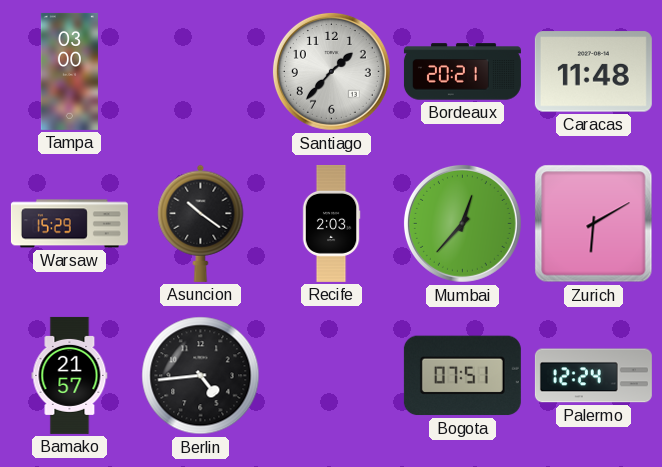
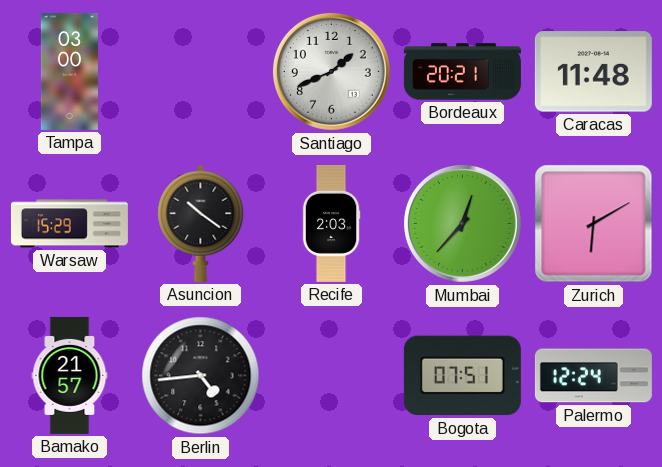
Santiago: 1:37 -> 1:41 (331, 71)
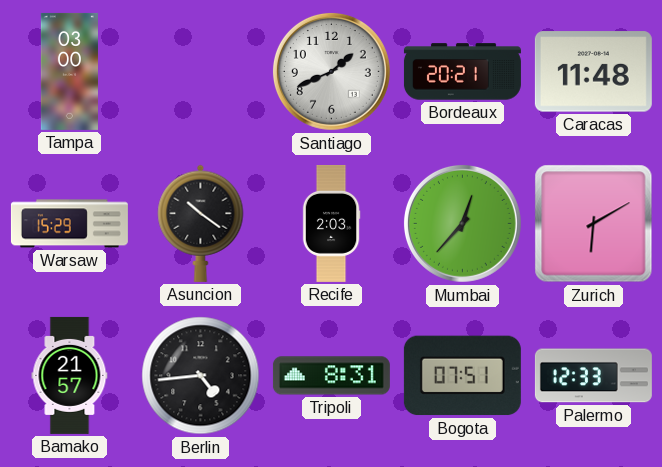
Tripoli: none -> 8:31 (331, 376)
Palermo: 12:24 -> 12:33 (593, 376)
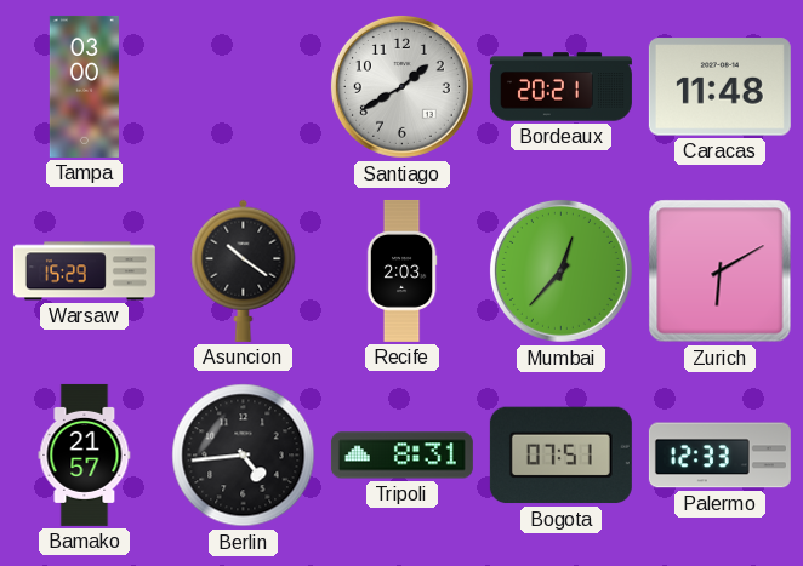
Santiago: 1:41 -> 1:40 (401, 86)
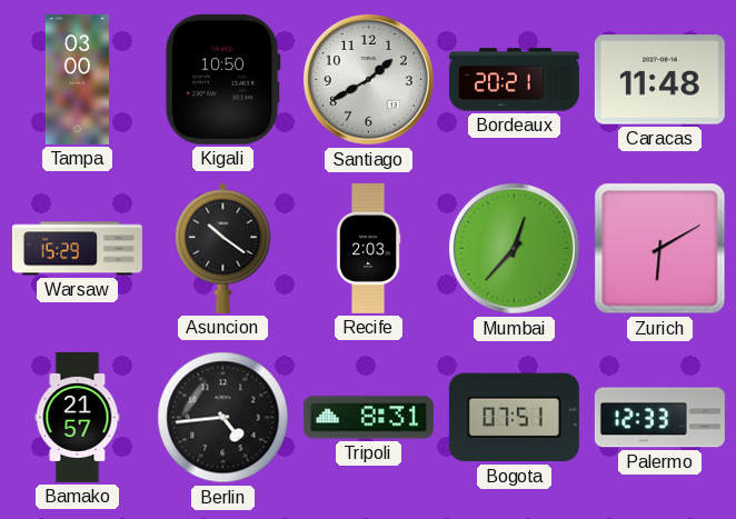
Kigali: none -> 10:50 (222, 79)
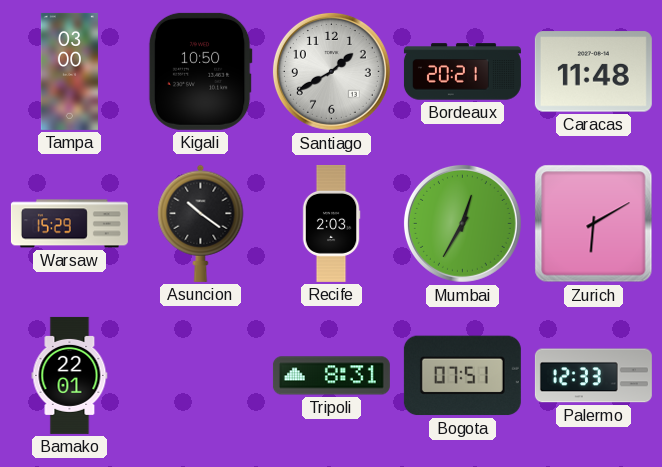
Mumbai: 12:37 -> 12:35 (462, 223)
Bamako: 21:57 -> 22:01 (70, 375)
Berlin: 4:44 -> none (223, 418)
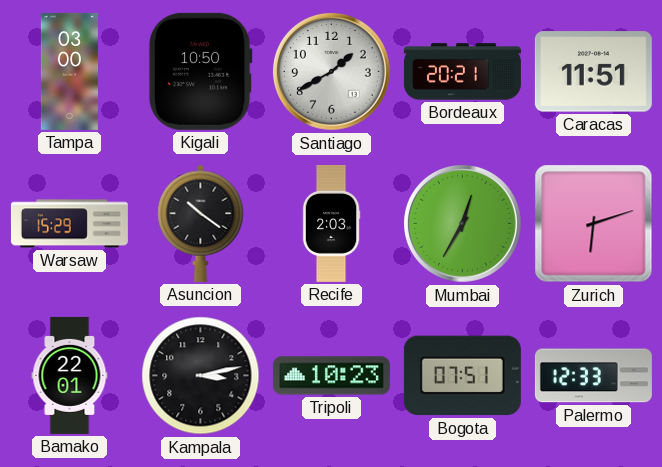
Caracas: 11:48 -> 11:51 (593, 72)
Zurich: 6:10 -> 6:12 (594, 224)
Kampala: none -> 3:13 (201, 376)
Tripoli: 8:31 -> 10:23 (331, 376)
